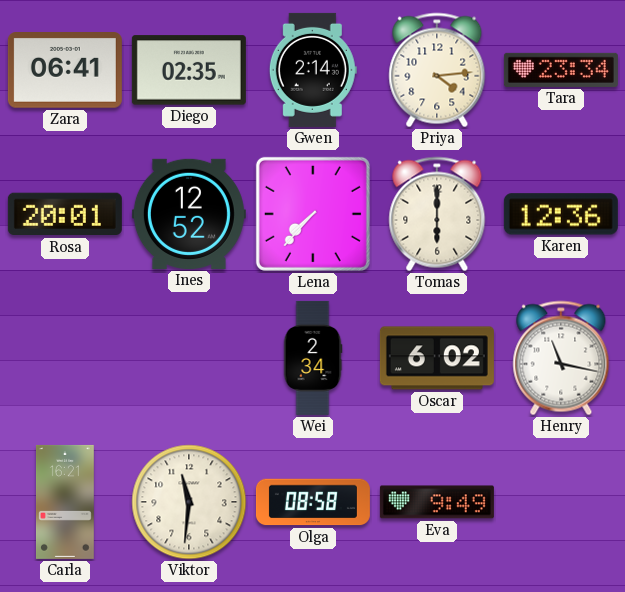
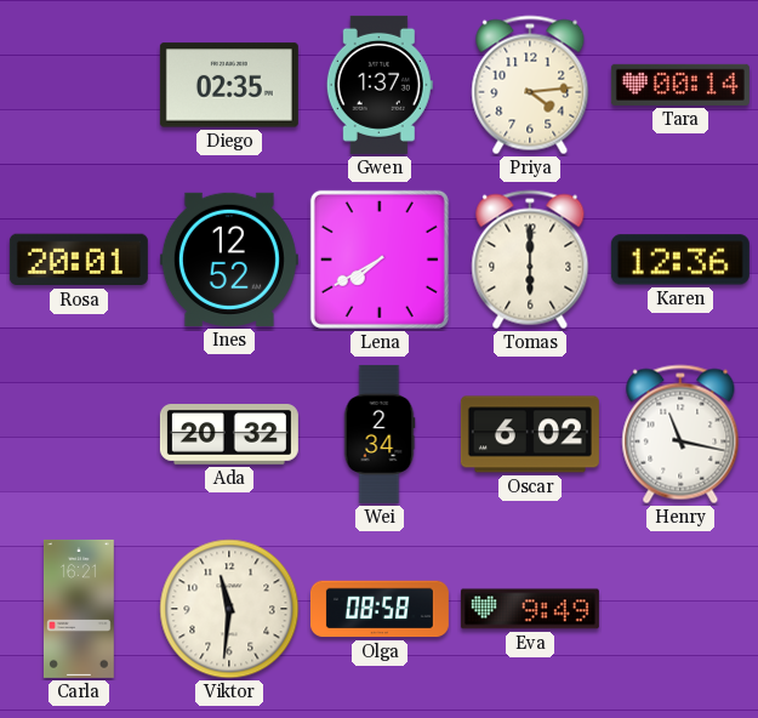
Zara: 06:41 -> none (65, 70)
Gwen: 2:14 -> 1:37 (380, 85)
Tara: 23:34 -> 00:14 (680, 85)
Lena: 7:37 -> 7:40 (380, 260)
Ada: none -> 20:32 (229, 435)
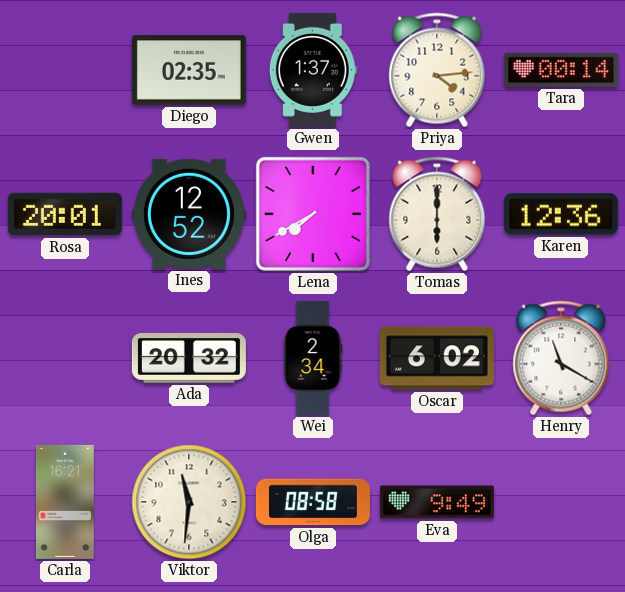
Henry: 11:17 -> 11:20 (561, 358)
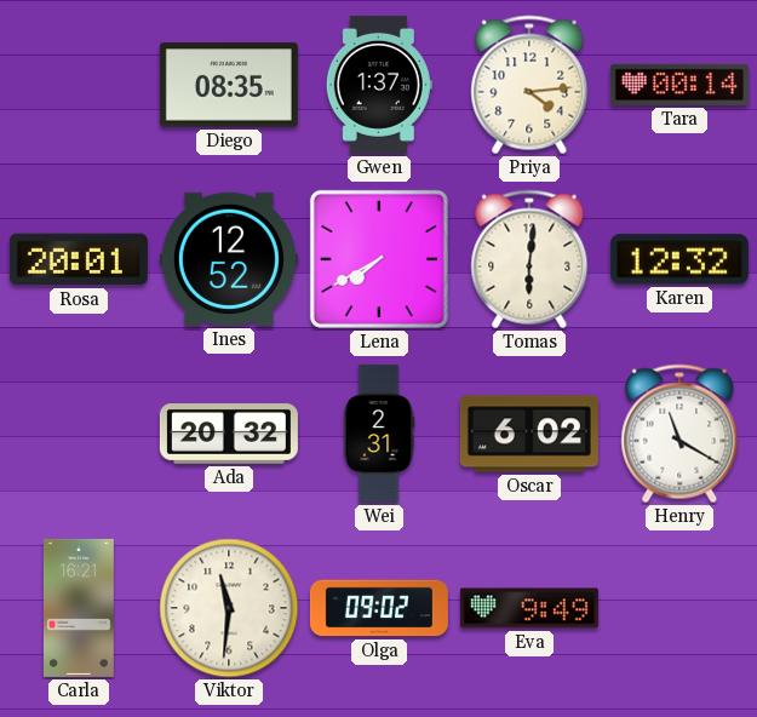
Diego: 02:35 -> 08:35 (229, 85)
Tomas: 6:00 -> 6:01 (529, 259)
Karen: 12:36 -> 12:32 (679, 259)
Wei: 2:34 -> 2:31 (379, 434)
Olga: 08:58 -> 09:02 (379, 608)
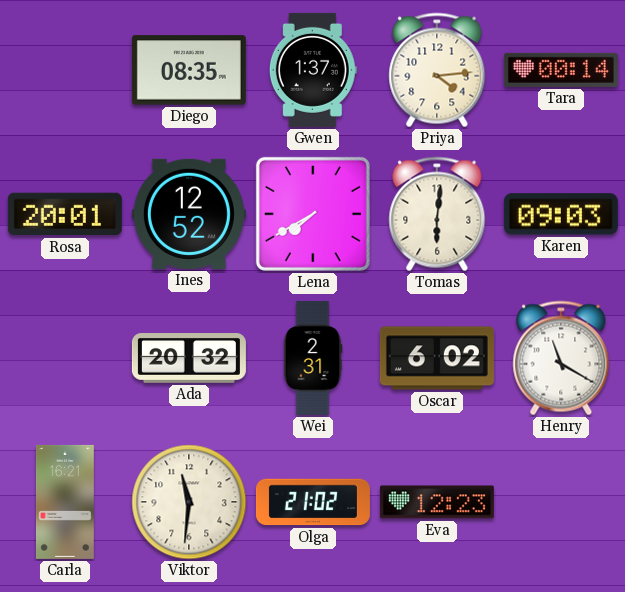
Karen: 12:32 -> 09:03 (561, 214)
Olga: 09:02 -> 21:02 (313, 502)
Eva: 9:49 -> 12:23 (437, 502)
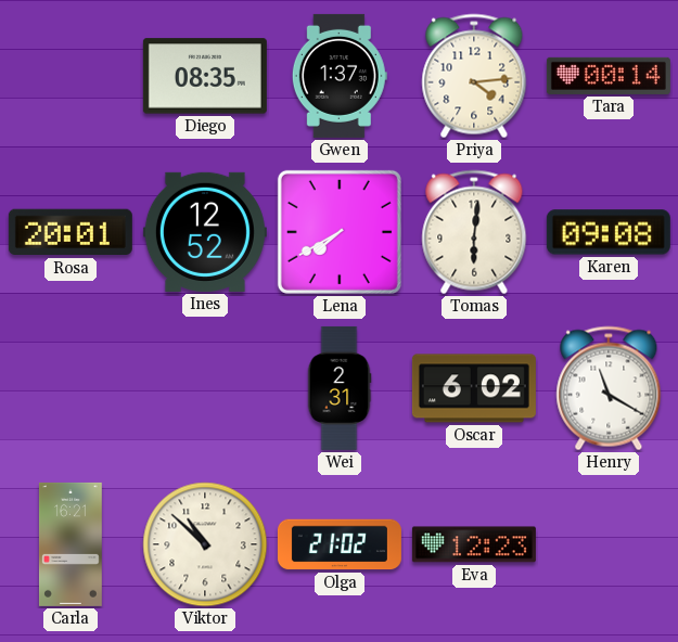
Karen: 09:03 -> 09:08 (609, 232)
Ada: 20:32 -> none (189, 359)
Viktor: 11:31 -> 10:52 (205, 544)
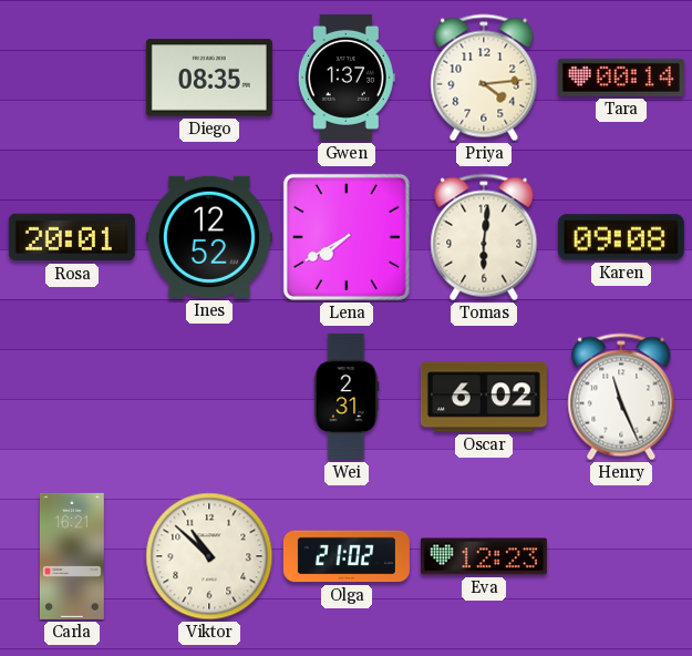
Henry: 11:20 -> 11:26 (621, 397)
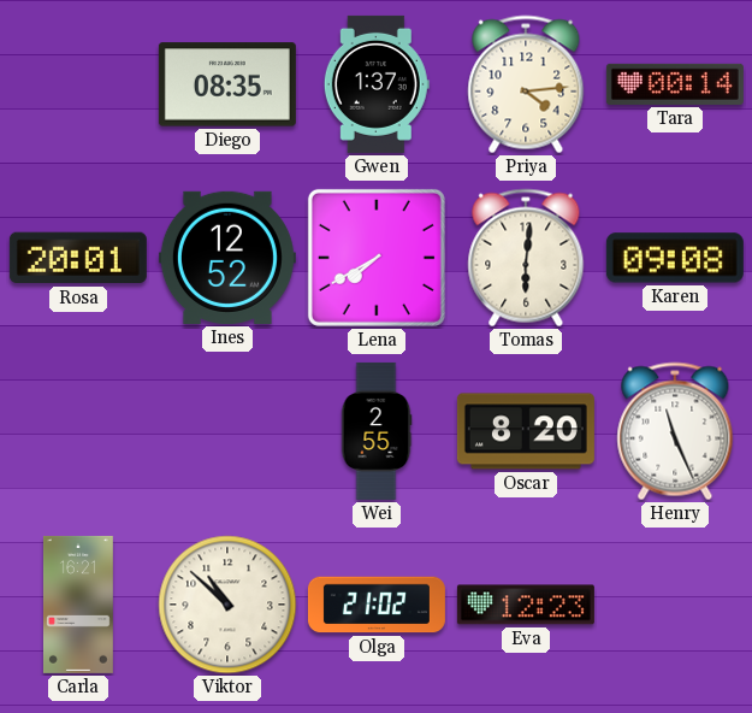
Wei: 2:31 -> 2:55 (377, 431)
Oscar: 6:02 -> 8:20 (526, 431)
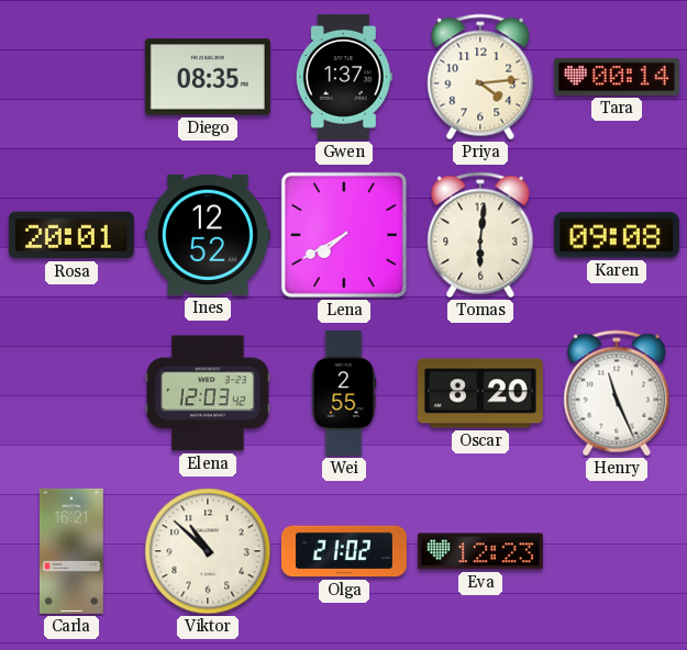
Elena: none -> 12:03 (208, 393)
